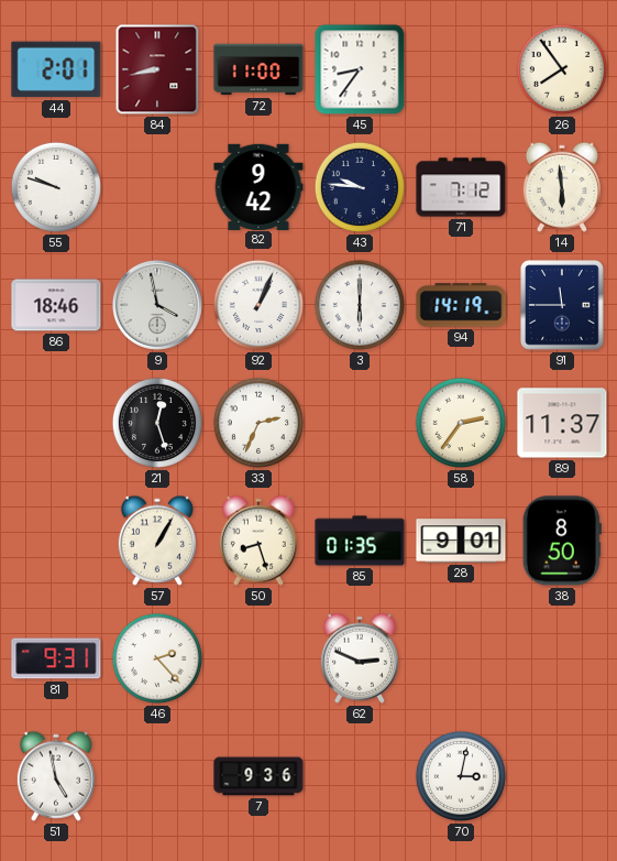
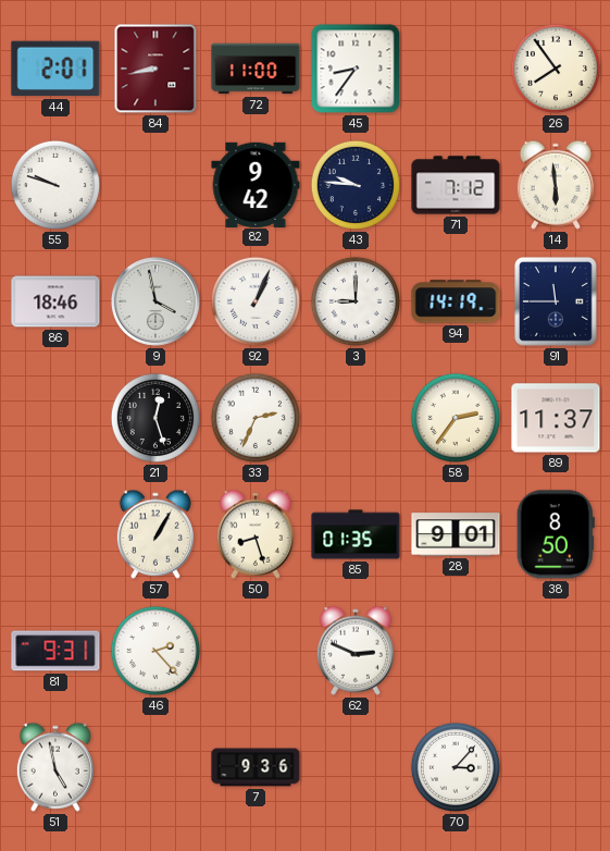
3: 6:00 -> 9:00 (356, 301)
70: 3:02 -> 3:07 (456, 767)
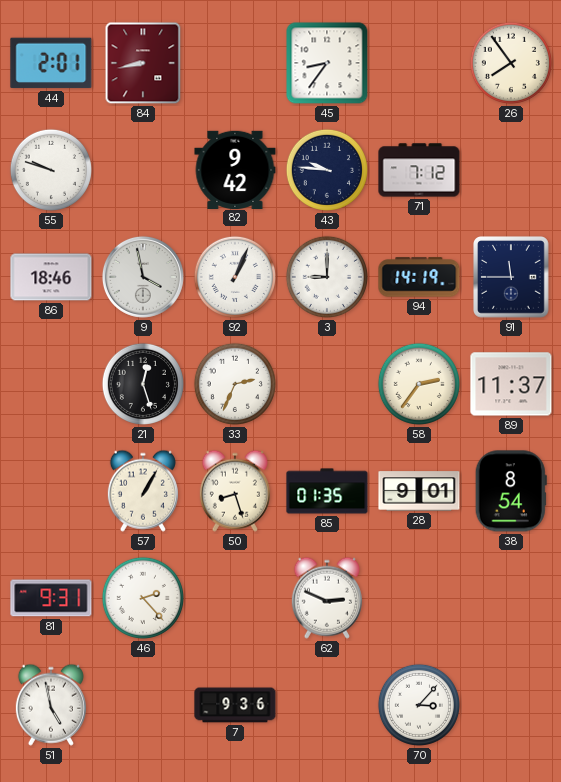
72: 11:00 -> none (256, 69)
14: 5:59 -> none (556, 185)
38: 8:50 -> 8:54 (511, 491)
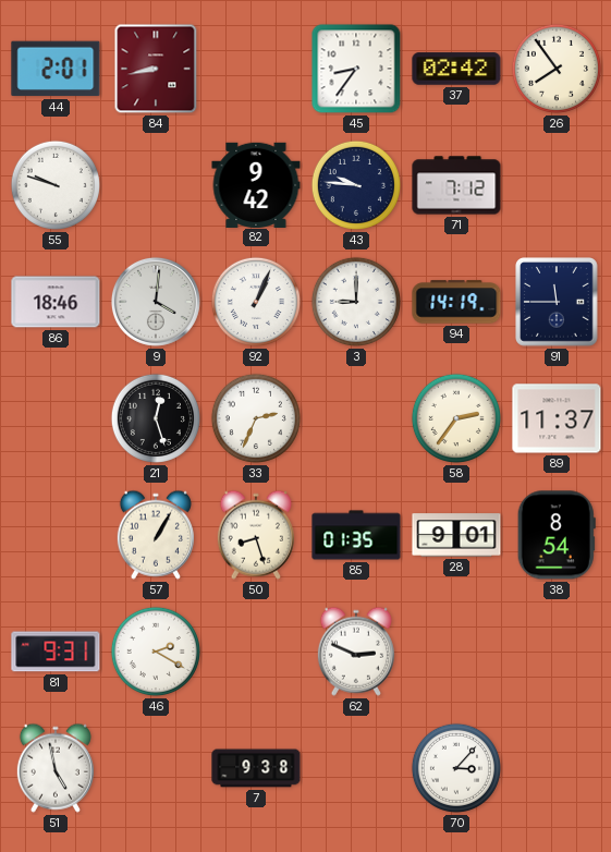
37: none -> 02:42 (456, 69)
9: 3:58 -> 4:01 (156, 302)
46: 2:23 -> 2:20 (156, 652)
7: 9:36 -> 9:38 (256, 768)
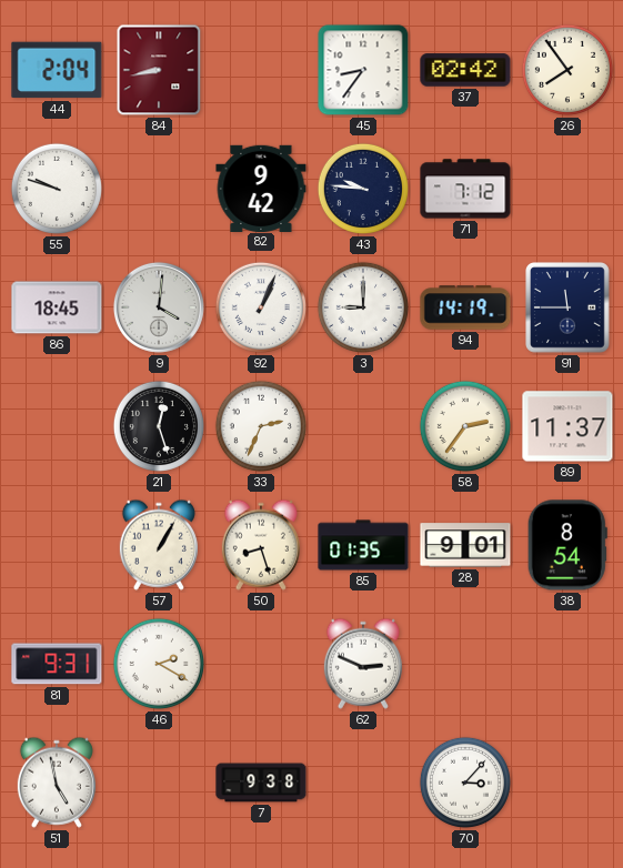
44: 2:01 -> 2:04 (57, 70)
86: 18:46 -> 18:45 (57, 307)
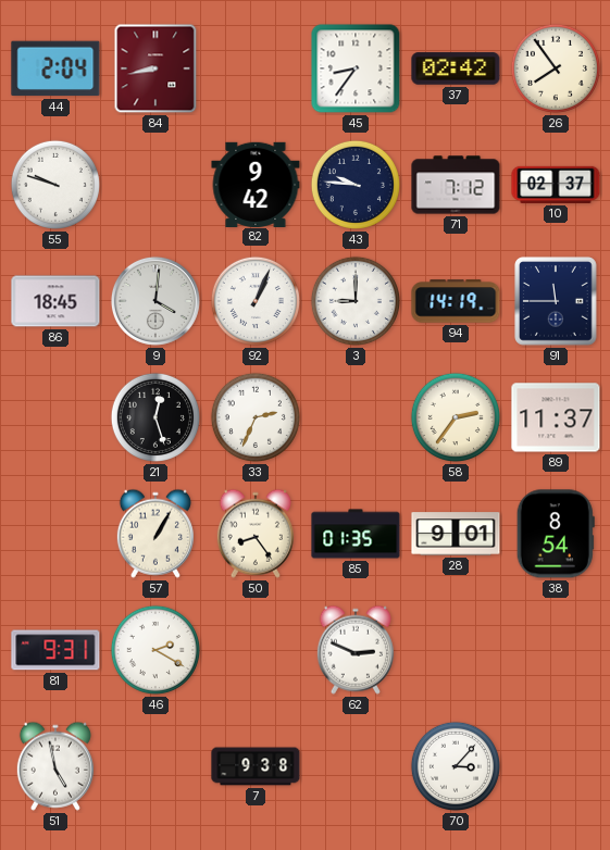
10: none -> 02:37 (556, 185)
50: 8:27 -> 8:24 (256, 534)
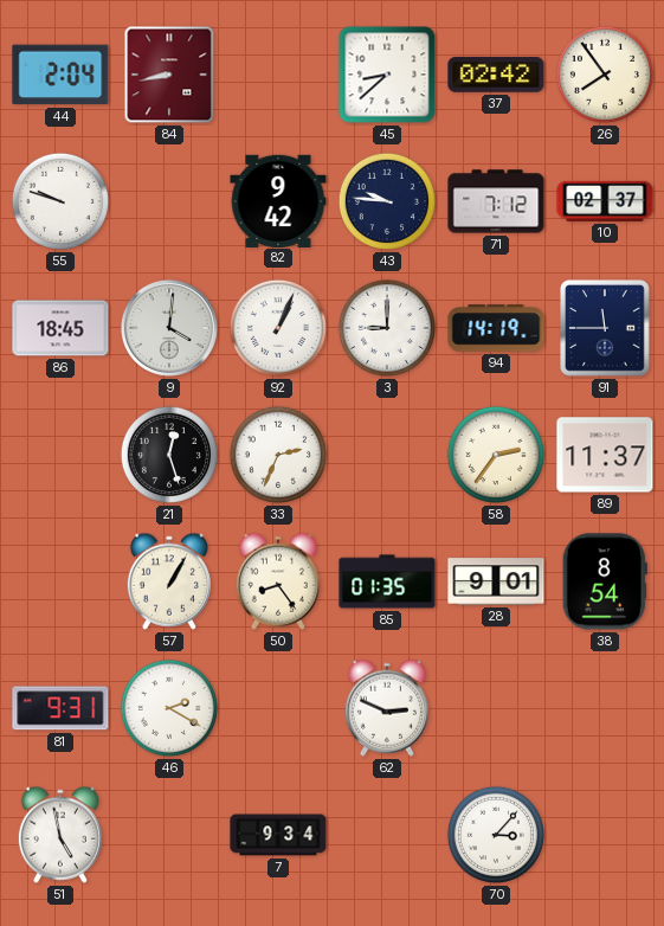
45: 8:36 -> 8:38 (387, 75)
7: 9:38 -> 9:34 (278, 835)
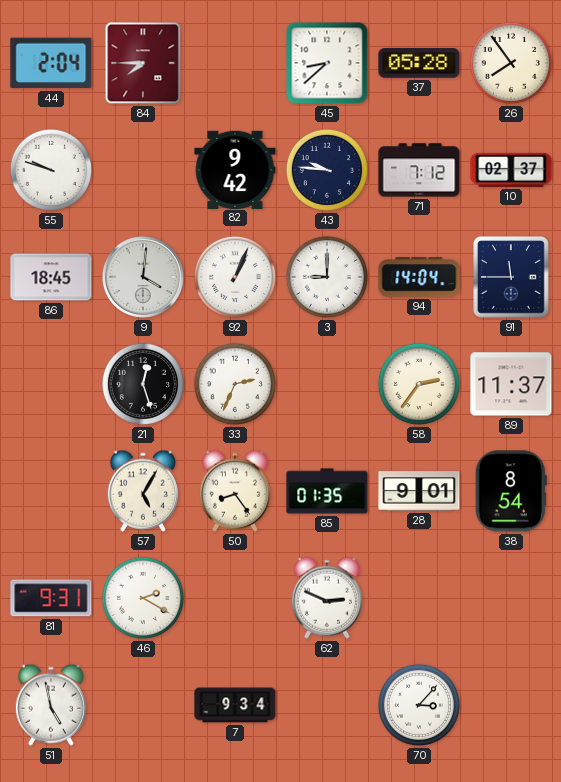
84: 8:43 -> 7:45 (143, 63)
37: 02:42 -> 05:28 (419, 63)
94: 14:19 -> 14:04 (419, 277)
57: 1:05 -> 5:05 (143, 491)
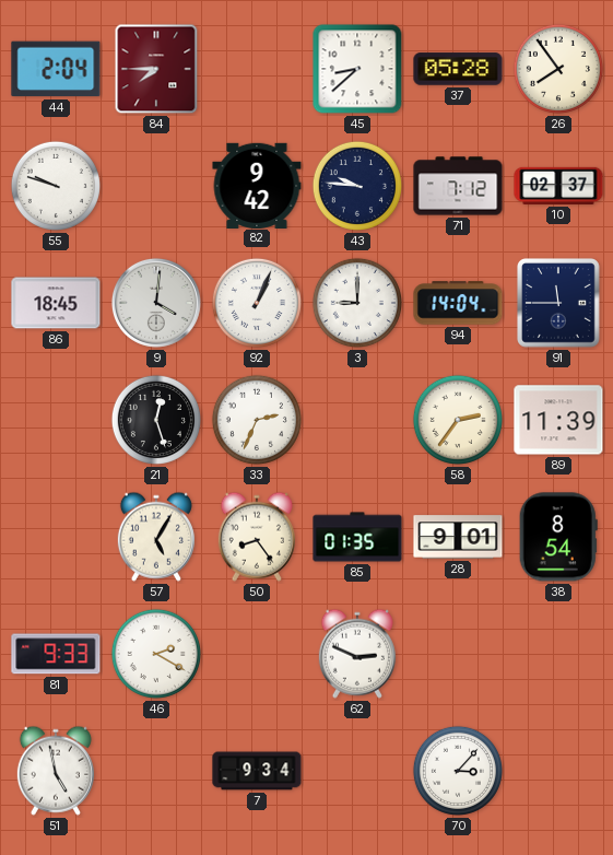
89: 11:37 -> 11:39 (558, 420)
81: 9:31 -> 9:33 (56, 654)
